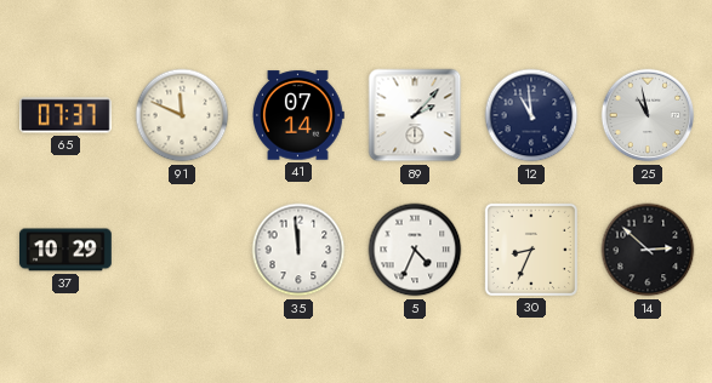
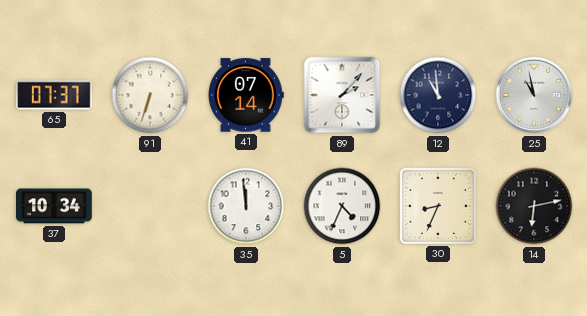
91: 11:49 -> 6:33 (150, 95)
37: 10:29 -> 10:34 (55, 206)
14: 2:52 -> 6:13 (534, 206)
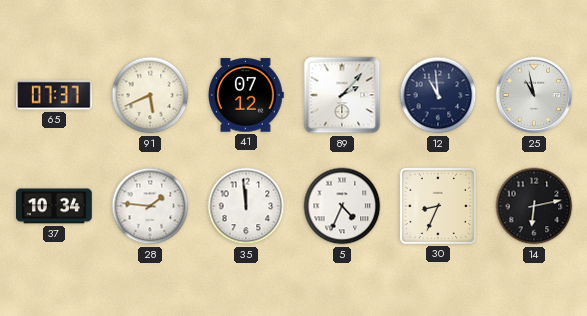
91: 6:33 -> 5:41 (150, 95)
41: 07:14 -> 07:12 (246, 95)
28: none -> 1:46 (150, 206)
